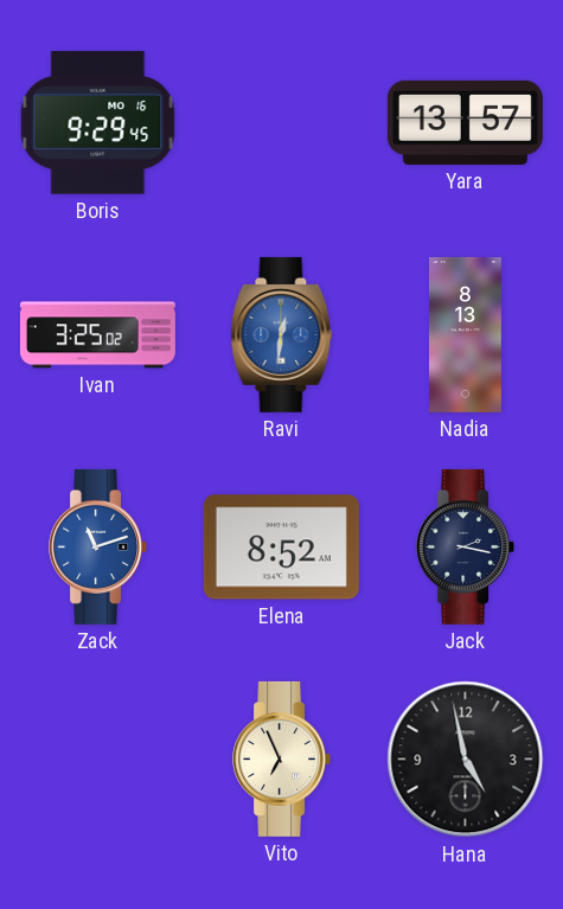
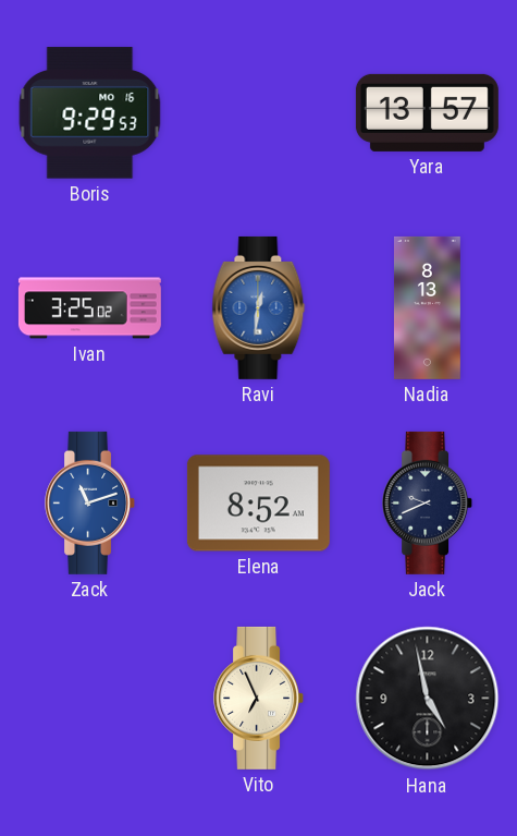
Boris: 9:29:45 -> 9:29:53 (90, 113)
Jack: 2:17 -> 9:41 (428, 502)
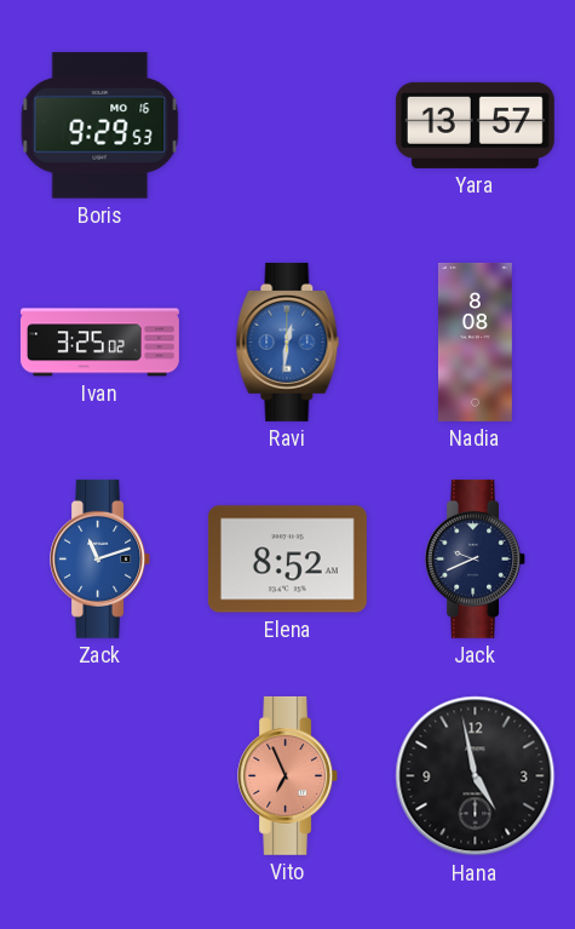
Nadia: 8:13 -> 8:08 (475, 342)
Vito dial: cream -> salmon (288, 775)
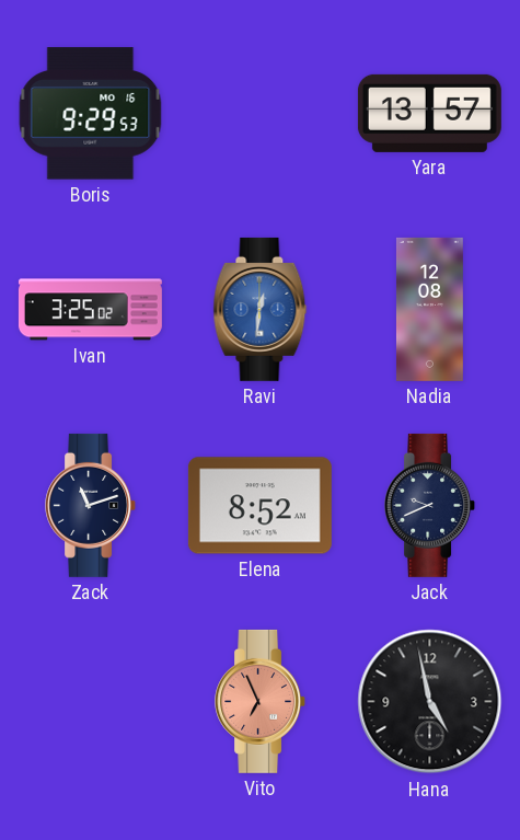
Nadia: 8:08 -> 12:08 (429, 309)
Zack dial: blue -> navy (91, 505)
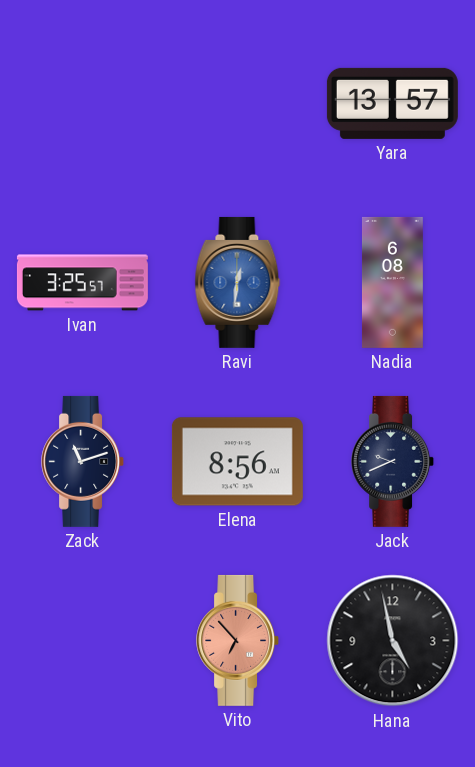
Boris: 9:29 -> none (91, 114)
Ivan: 3:25:02 -> 3:25:57 (82, 283)
Nadia: 12:08 -> 6:08 (392, 282)
Elena: 8:52 -> 8:56 (237, 462)
Vito: 6:56 -> 6:53 (238, 640)
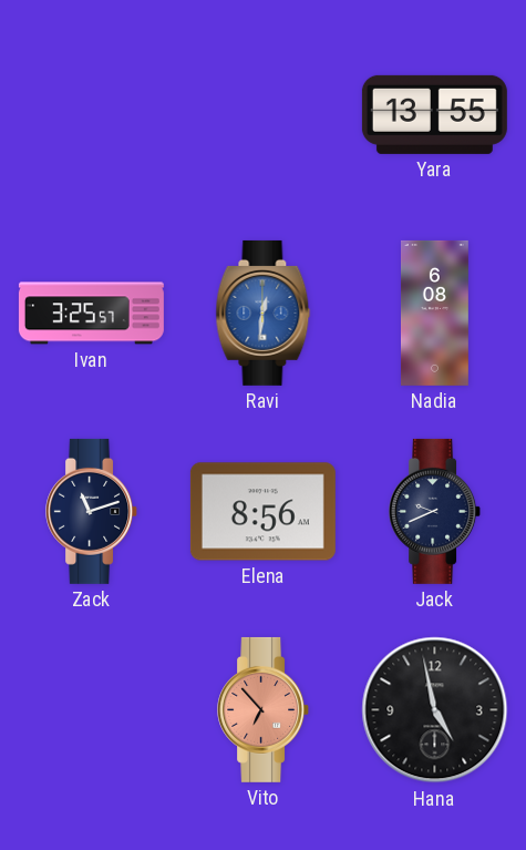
Yara: 13:57 -> 13:55 (434, 114)
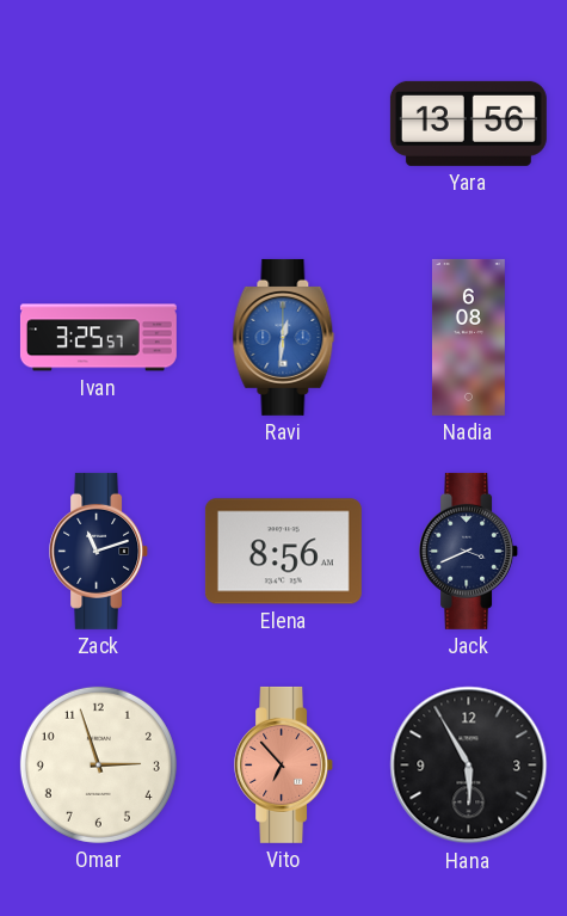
Yara: 13:55 -> 13:56 (468, 123)
Jack: 9:41 -> 3:41 (469, 551)
Omar: none -> 2:57 (98, 764)
Hana: 4:58 -> 5:55 (469, 766)
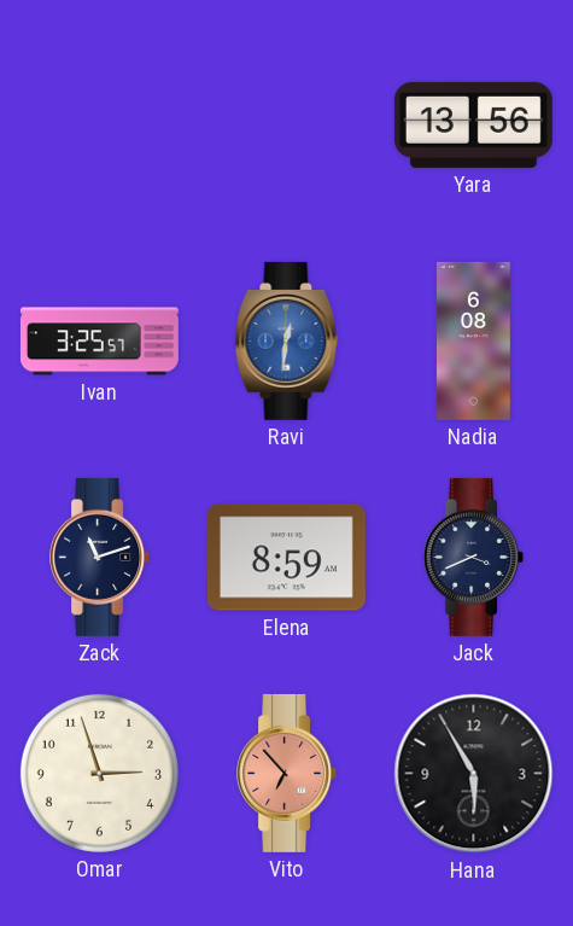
Elena: 8:56 -> 8:59 (286, 558)
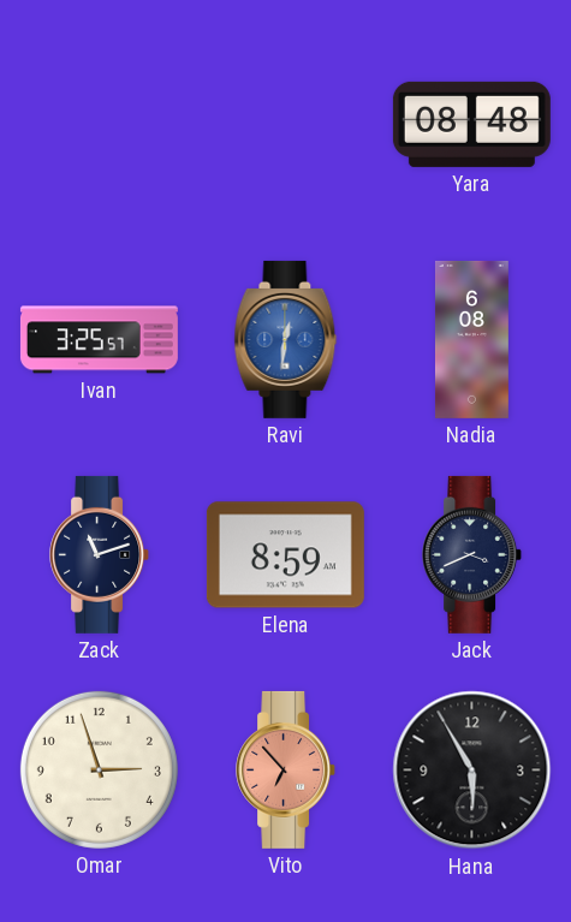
Yara: 13:56 -> 08:48 (471, 124)
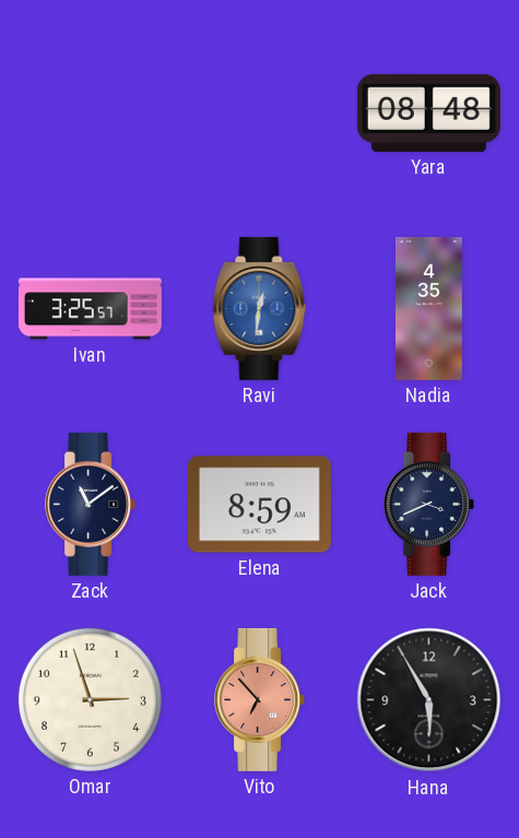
Nadia: 6:08 -> 4:35 (428, 308)
Zack: 11:12 -> 11:09 (91, 504)
